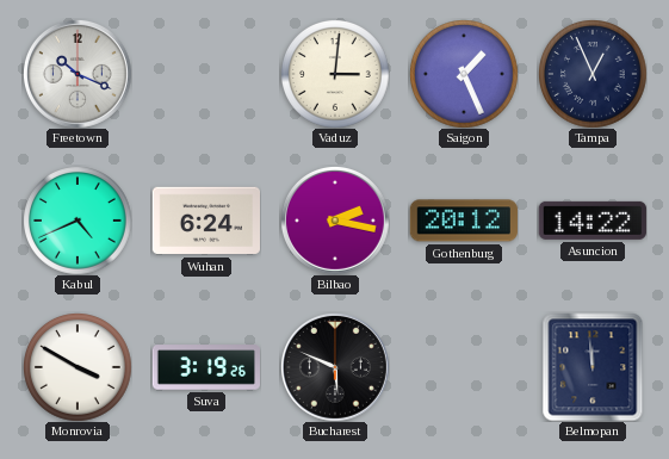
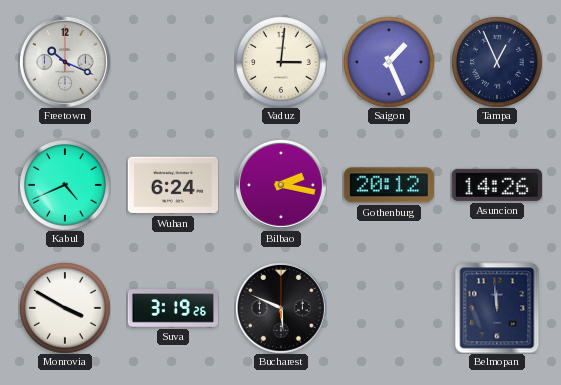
Asuncion: 14:22 -> 14:26 (497, 185)
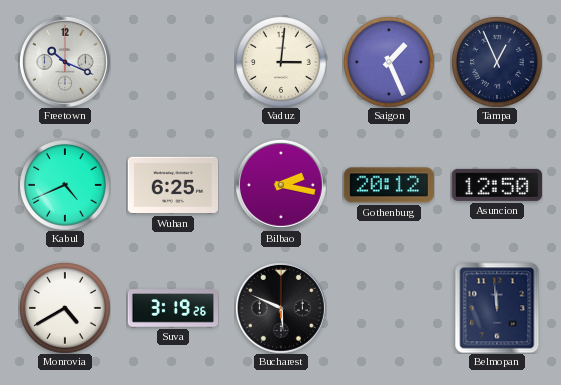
Wuhan: 6:24 -> 6:25 (172, 185)
Asuncion: 14:26 -> 12:50 (497, 185)
Monrovia: 3:50 -> 4:40 (65, 308)
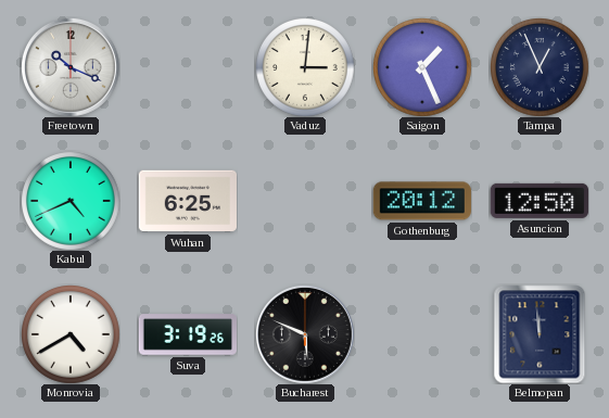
Bilbao: 2:17 -> none (281, 185)
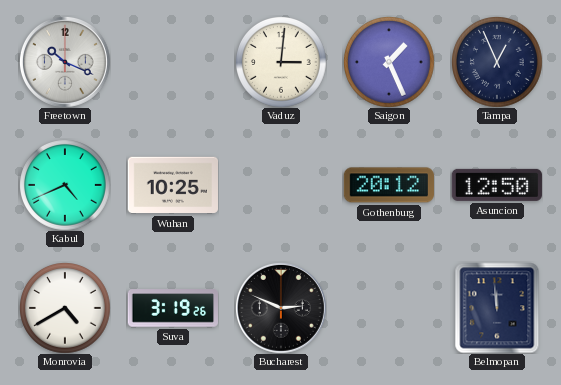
Wuhan: 6:25 -> 10:25 (172, 185)
Bucharest: 5:49 -> 2:49 (281, 308)
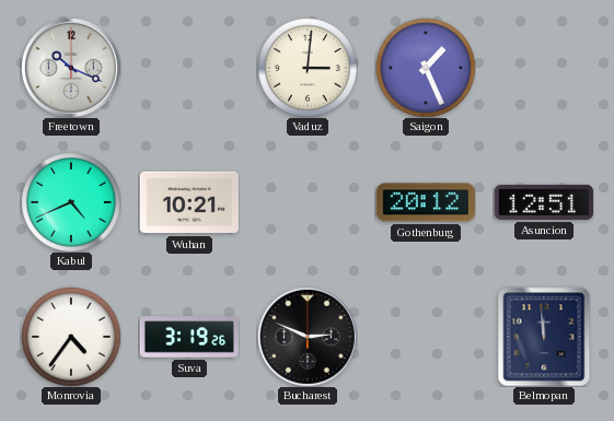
Tampa: 12:56 -> none (497, 62)
Wuhan: 10:25 -> 10:21 (188, 202)
Asuncion: 12:50 -> 12:51 (544, 202)
Monrovia: 4:40 -> 4:36 (71, 337)
